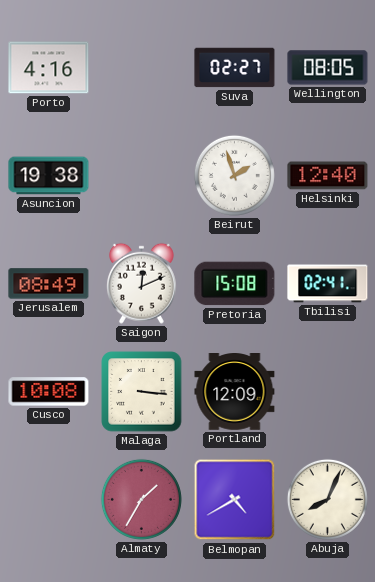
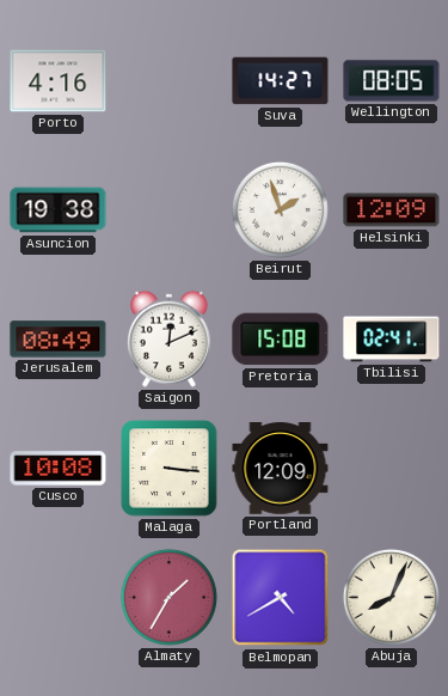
Suva: 02:27 -> 14:27 (281, 81)
Helsinki: 12:40 -> 12:09 (392, 210)
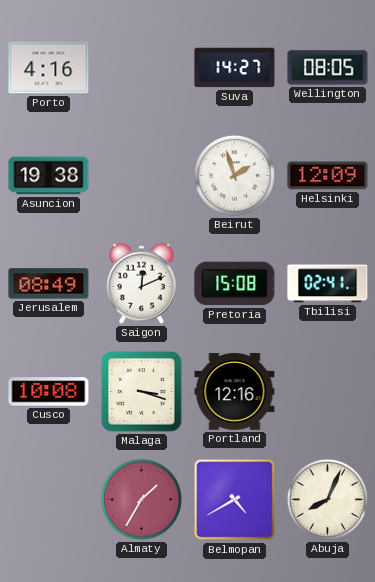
Malaga: 3:16 -> 3:18 (142, 392)
Portland: 12:09 -> 12:16 (235, 392)
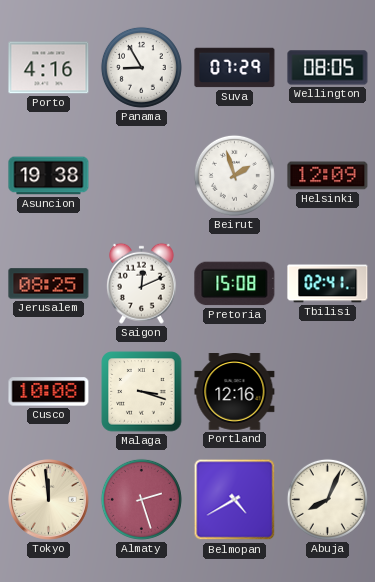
Panama: none -> 8:55 (141, 67)
Suva: 14:27 -> 07:29 (235, 68)
Jerusalem: 08:49 -> 08:25 (49, 284)
Tokyo: none -> 11:59 (49, 500)
Almaty: 1:35 -> 2:27 (141, 499)
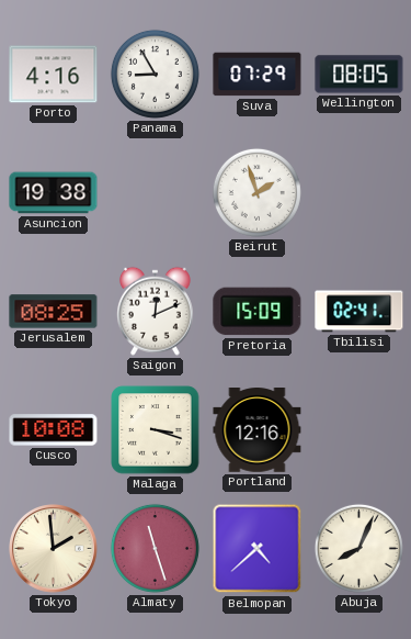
Helsinki: 12:09 -> none (328, 176)
Pretoria: 15:08 -> 15:09 (258, 312)
Tokyo: 11:59 -> 1:59 (54, 549)
Almaty: 2:27 -> 11:27 (155, 548)
Belmopan: 4:40 -> 4:38 (258, 549)
